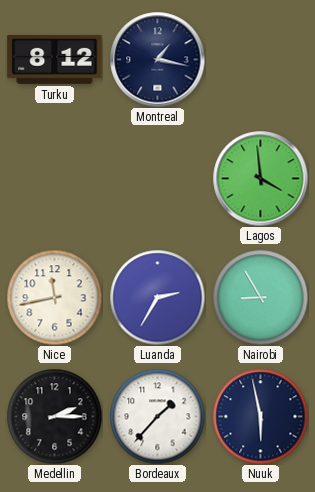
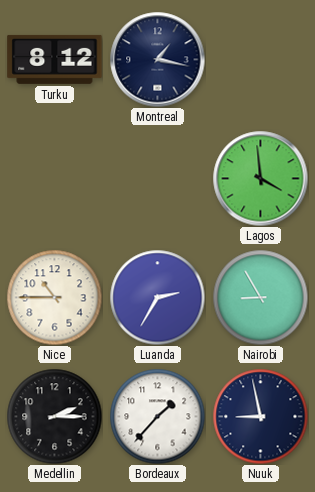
Nice: 11:43 -> 10:45 (54, 297)
Nuuk: 5:58 -> 8:58 (260, 416)
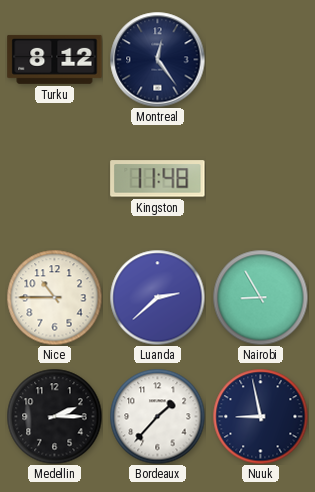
Montreal: 1:17 -> 12:24 (157, 59)
Kingston: none -> 11:48 (158, 179)
Lagos: 3:59 -> none (260, 178)
Luanda: 2:35 -> 2:38 (157, 297)
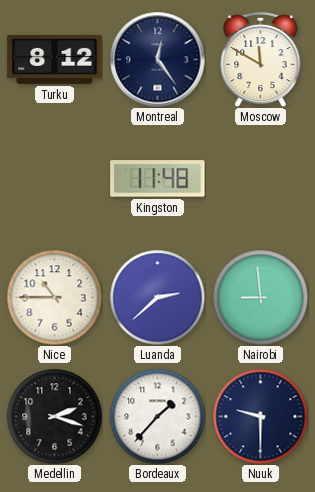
Moscow: none -> 11:50 (261, 59)
Nairobi: 8:55 -> 8:59 (260, 297)
Medellin: 2:15 -> 2:18 (54, 416)
Nuuk: 8:58 -> 9:30 (260, 416)
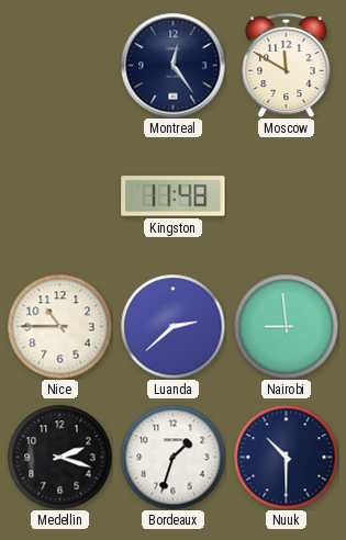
Turku: 8:12 -> none (55, 59)
Bordeaux: 1:37 -> 1:33 (172, 457)
Nuuk: 9:30 -> 10:30 (286, 457)
